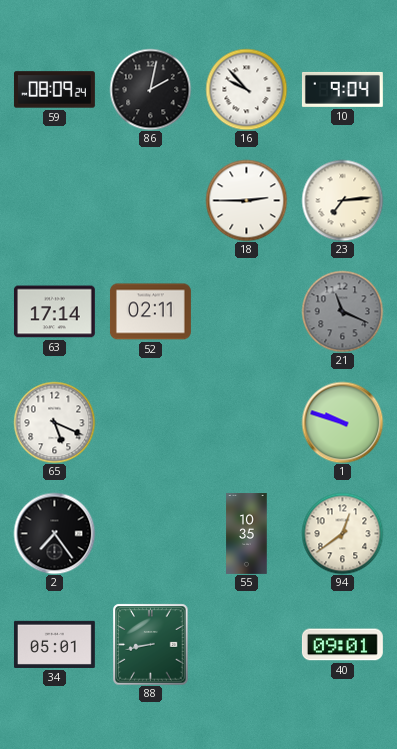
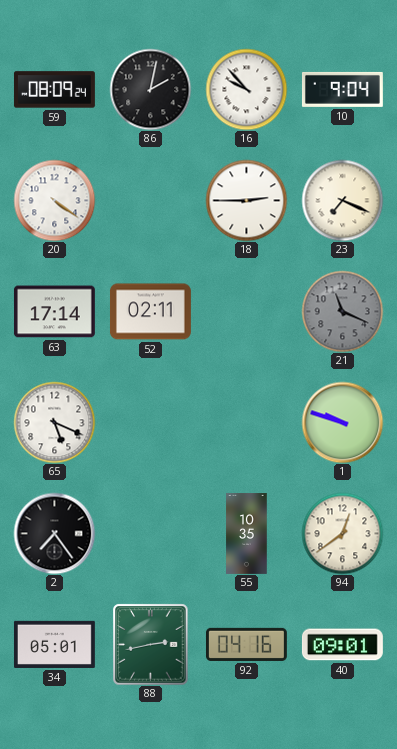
20: none -> 4:21 (54, 200)
23: 7:14 -> 7:19 (342, 200)
88: 8:43 -> 2:43 (151, 644)
92: none -> 04:16 (246, 644)
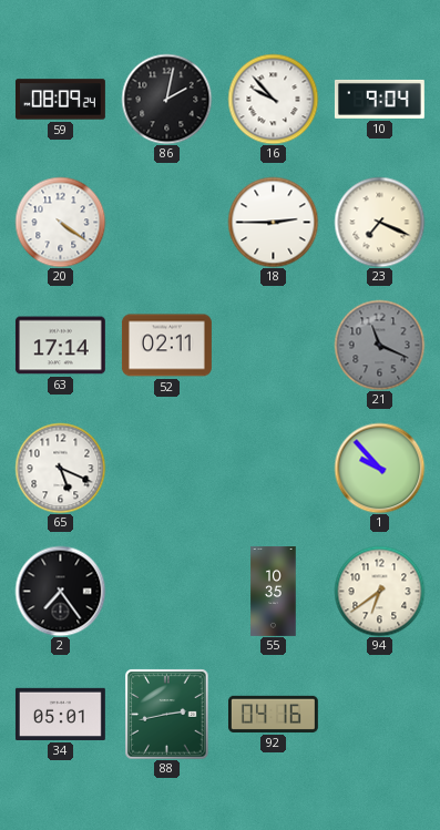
1: 9:48 -> 9:53 (379, 468)
94: 12:39 -> 6:39 (379, 591)
40: 09:01 -> none (342, 645)
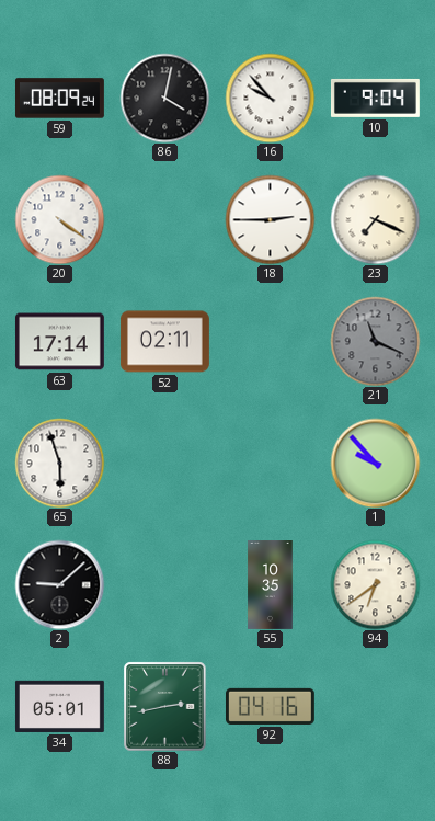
86: 2:02 -> 4:02 (164, 98)
65: 5:19 -> 5:57 (59, 463)
2: 7:24 -> 9:08 (59, 584)
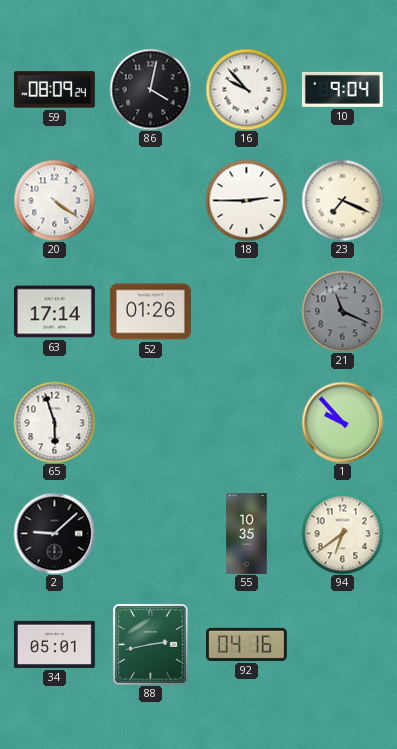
52: 02:11 -> 01:26 (150, 312)
